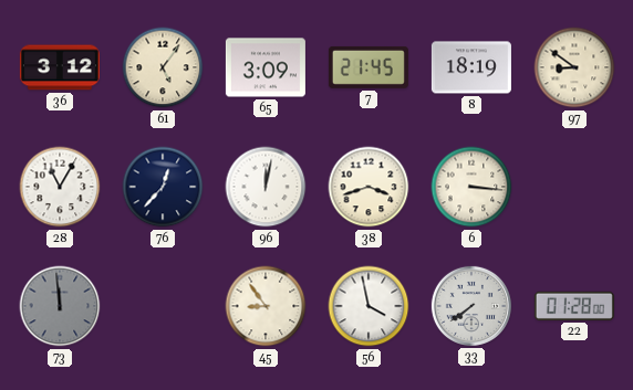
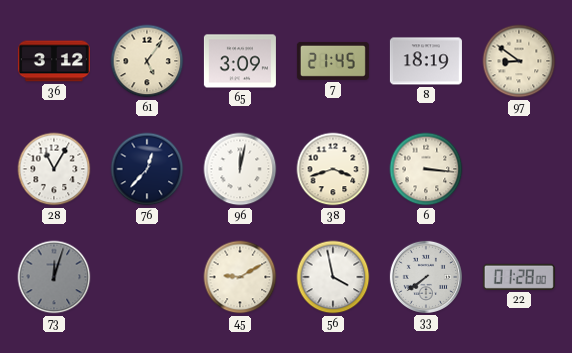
73: 11:59 -> 12:03 (54, 277)
45: 8:54 -> 9:10 (240, 277)
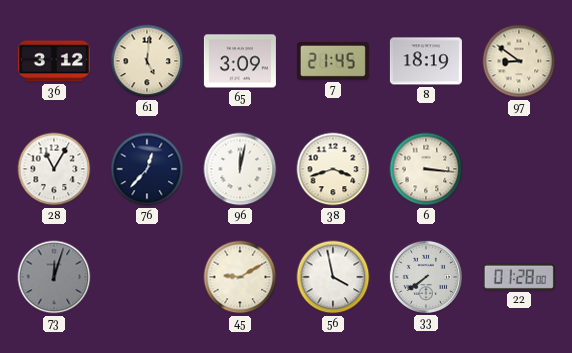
61: 5:06 -> 5:01 (147, 61)
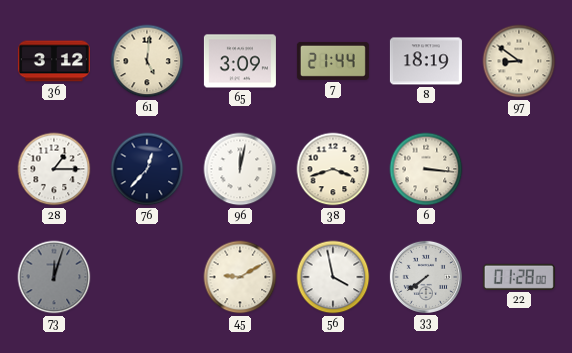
7: 21:45 -> 21:44 (333, 61)
28: 11:05 -> 1:15 (54, 169)
